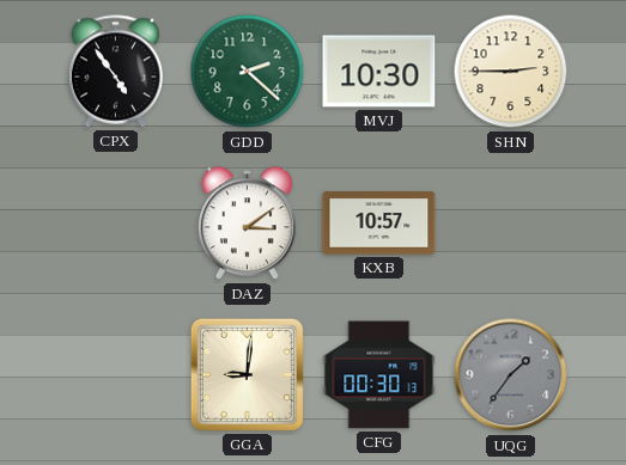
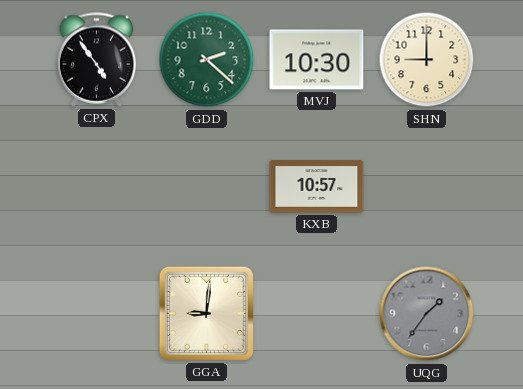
SHN: 2:45 -> 9:00 (427, 60)
DAZ: 3:09 -> none (247, 224)
CFG: 00:30 -> none (379, 375)
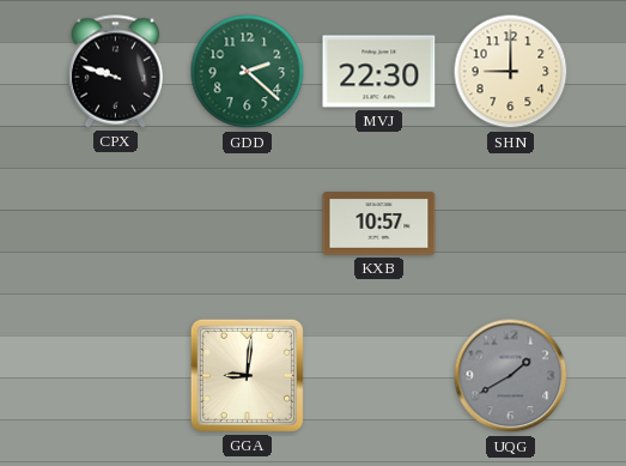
CPX: 4:54 -> 9:48 (116, 72)
MVJ: 10:30 -> 22:30 (379, 72)
UQG: 1:36 -> 1:40 (511, 376)
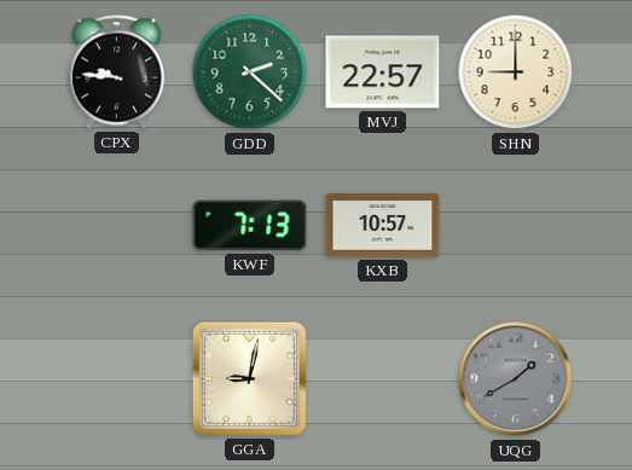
CPX: 9:48 -> 9:46 (117, 72)
MVJ: 22:30 -> 22:57 (383, 72)
KWF: none -> 7:13 (250, 226)
GGA: 9:01 -> 9:02 (249, 378)
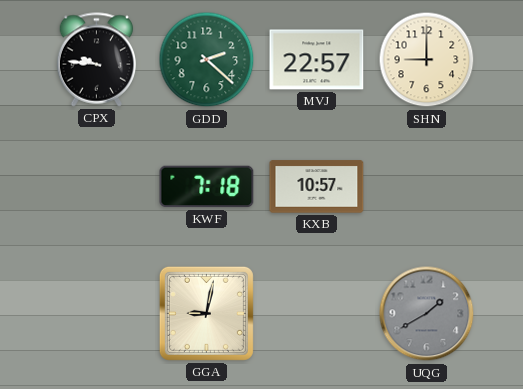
KWF: 7:13 -> 7:18 (207, 187)
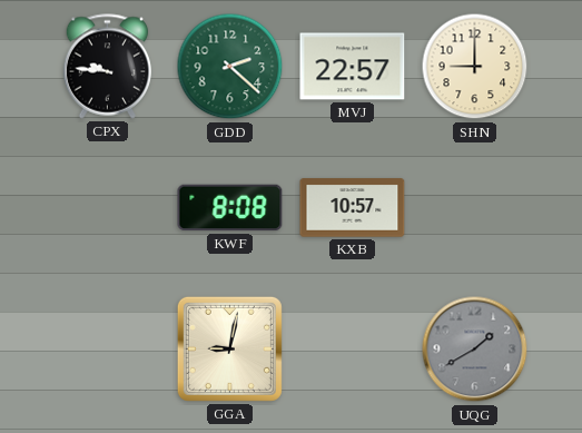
KWF: 7:18 -> 8:08 (230, 208)
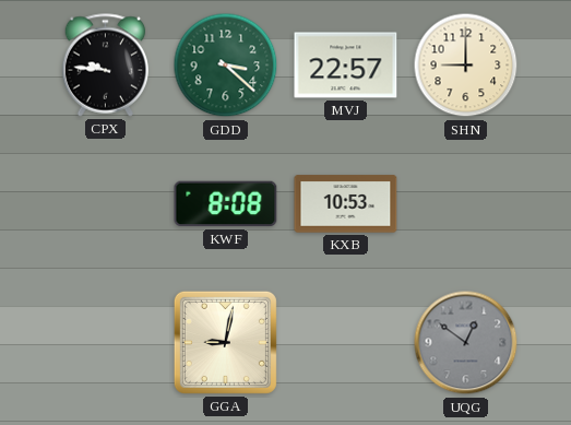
GDD: 2:22 -> 3:22 (226, 66)
KXB: 10:57 -> 10:53 (346, 204)
UQG: 1:40 -> 12:51 (466, 343)
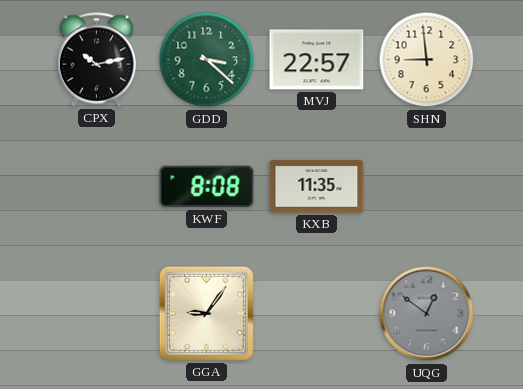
CPX: 9:46 -> 10:13 (97, 60)
SHN: 9:00 -> 8:59 (427, 60)
KXB: 10:53 -> 11:35 (317, 187)
GGA: 9:02 -> 9:06 (206, 313)
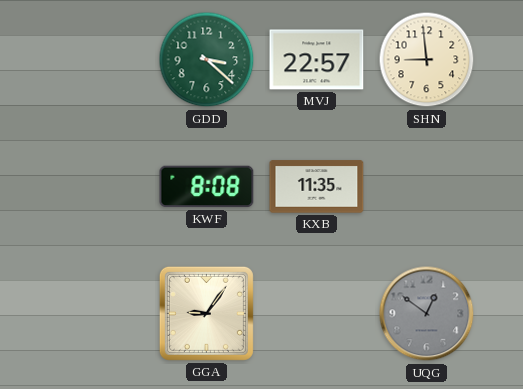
CPX: 10:13 -> none (97, 60)
